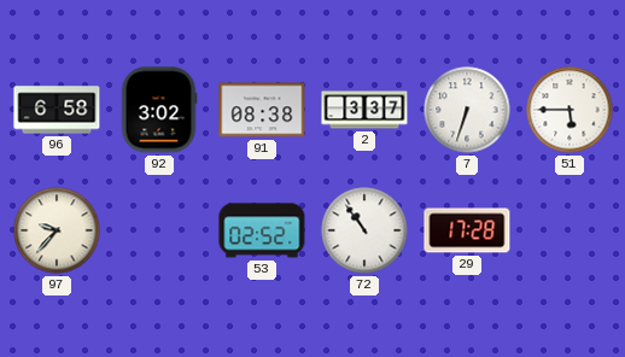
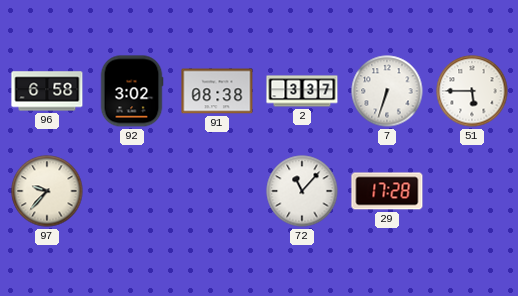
53: 02:52 -> none (262, 230)
72: 10:54 -> 11:07 (302, 191)
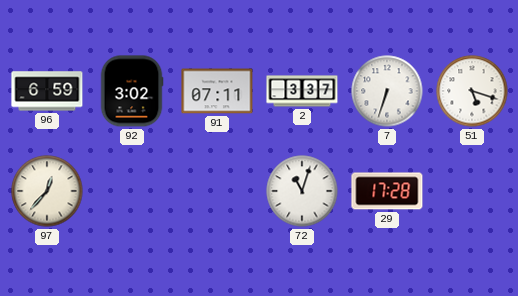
96: 6:58 -> 6:59 (47, 91)
91: 08:38 -> 07:11 (217, 91)
51: 5:45 -> 5:18 (472, 91)
97: 9:37 -> 12:37 (47, 191)
72: 11:07 -> 11:03 (302, 191)
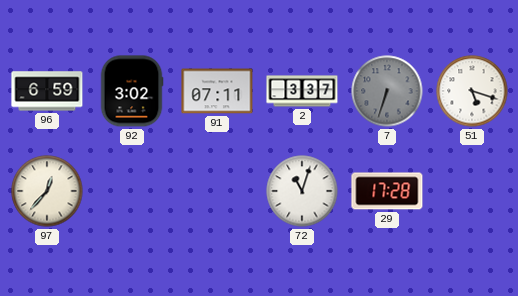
7 dial: white -> grey (387, 91)
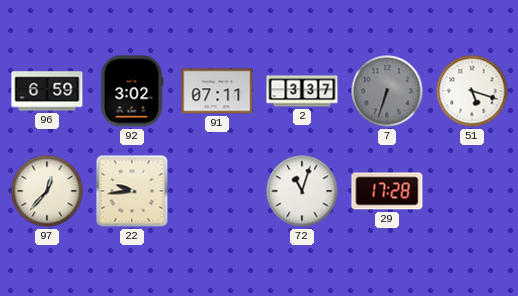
22: none -> 9:44 (132, 191)
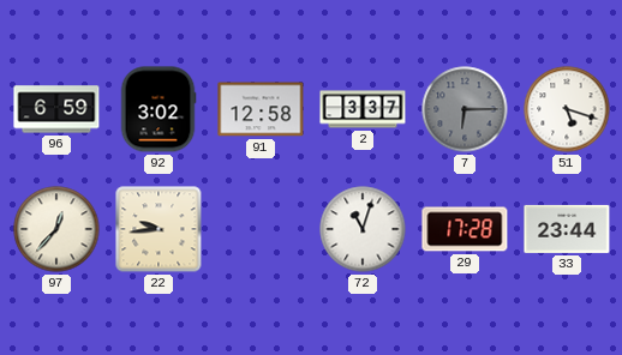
91: 07:11 -> 12:58 (261, 109)
7: 6:33 -> 6:15 (465, 109)
33: none -> 23:44 (567, 229)
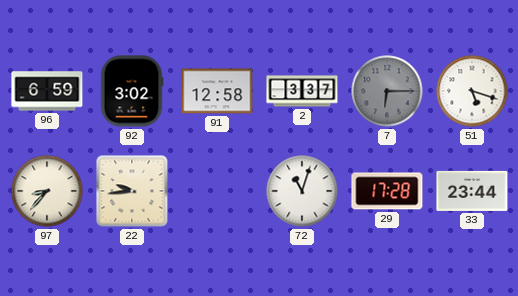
97: 12:37 -> 8:37 (47, 191)
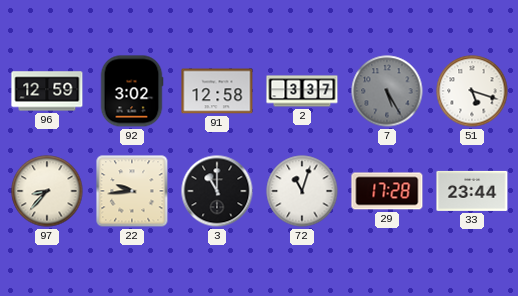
96: 6:59 -> 12:59 (47, 91)
7: 6:15 -> 5:25 (387, 91)
3: none -> 11:00 (217, 191)
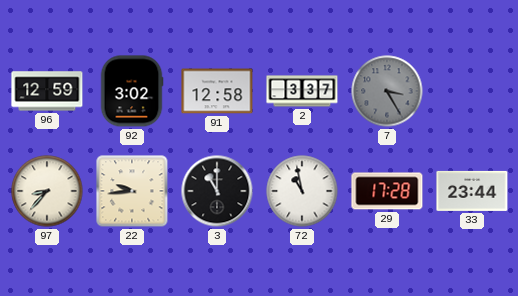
7: 5:25 -> 3:25 (387, 91)
51: 5:18 -> none (472, 91)
72: 11:03 -> 10:58 (302, 191)
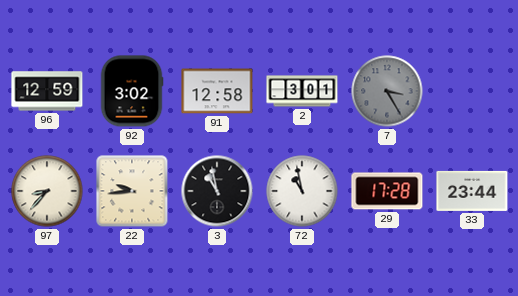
2: 3:37 -> 3:01 (302, 91)
3: 11:00 -> 10:58 (217, 191)
